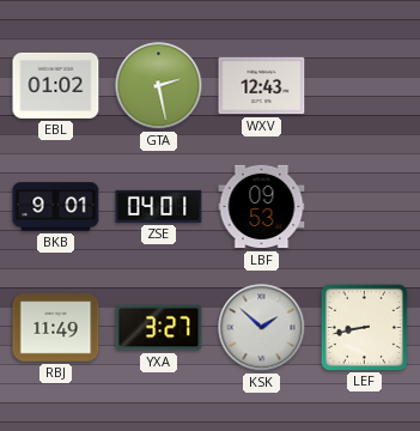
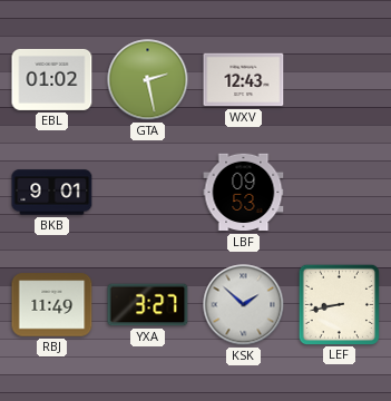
ZSE: 04:01 -> none (159, 206)
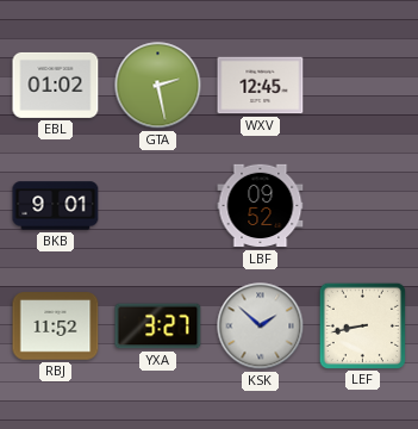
WXV: 12:43 -> 12:45 (261, 86)
LBF: 09:53 -> 09:52 (261, 206)
RBJ: 11:49 -> 11:52 (56, 327)
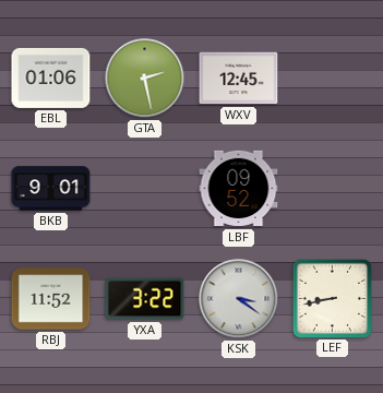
EBL: 01:02 -> 01:06 (51, 78)
YXA: 3:27 -> 3:22 (145, 299)
KSK: 1:52 -> 3:21 (239, 299)
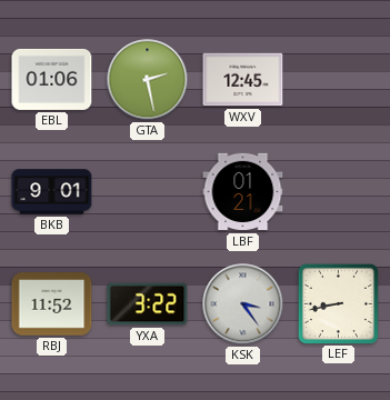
LBF: 09:52 -> 01:21 (243, 192)
KSK: 3:21 -> 3:24 (243, 304)
